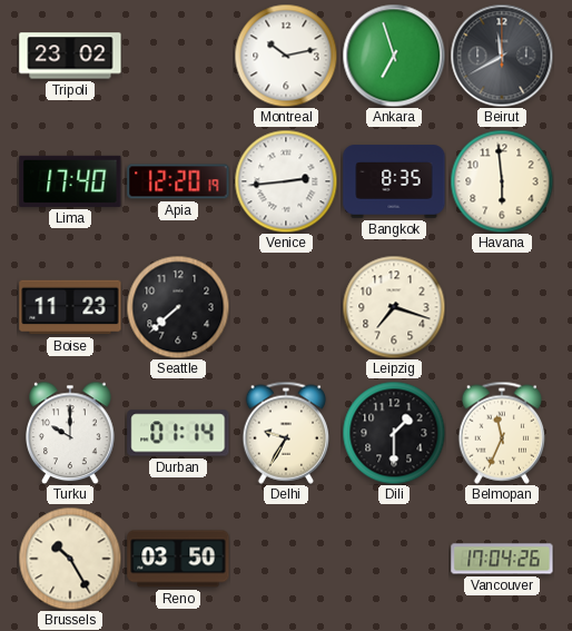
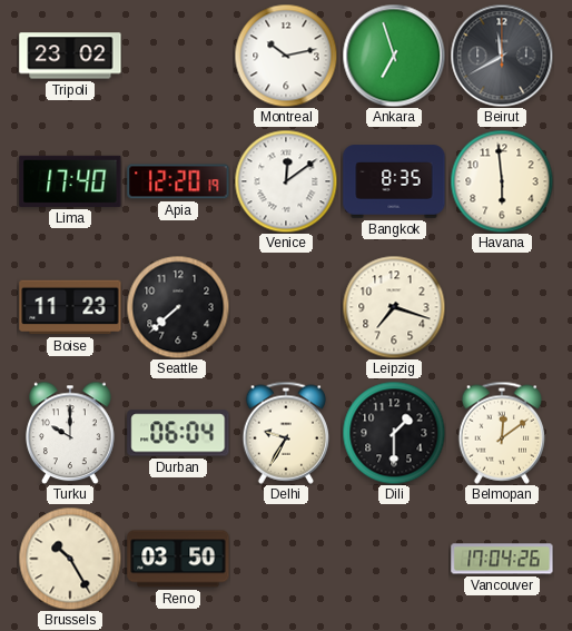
Venice: 2:44 -> 12:09 (286, 181)
Durban: 01:14 -> 06:04 (178, 433)
Belmopan: 11:34 -> 12:09 (502, 433)
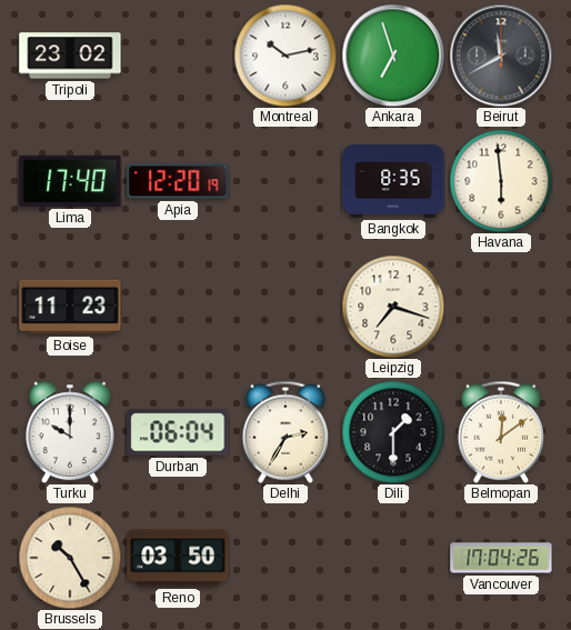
Venice: 12:09 -> none (286, 181)
Seattle: 7:38 -> none (178, 307)
Delhi: 9:35 -> 2:35 (285, 432)
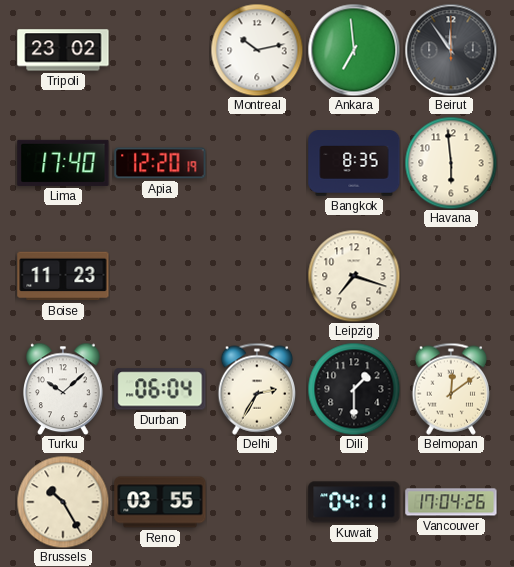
Ankara: 6:57 -> 6:59 (354, 50)
Beirut: 11:40 -> 11:54 (451, 50)
Turku: 10:00 -> 10:08 (64, 389)
Reno: 03:50 -> 03:55 (160, 502)
Kuwait: none -> 04:11 (354, 502)
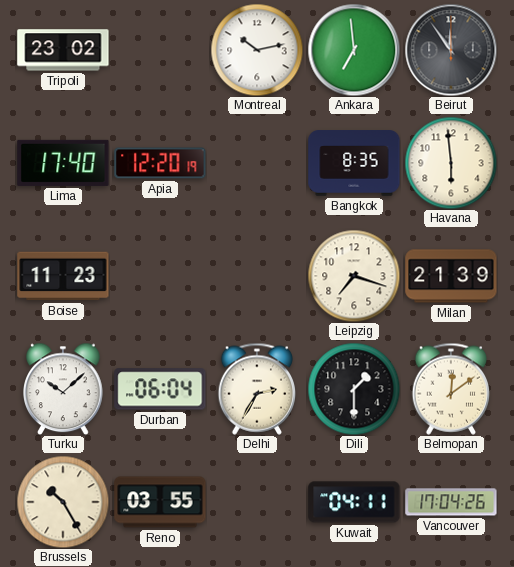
Milan: none -> 21:39 (451, 276)
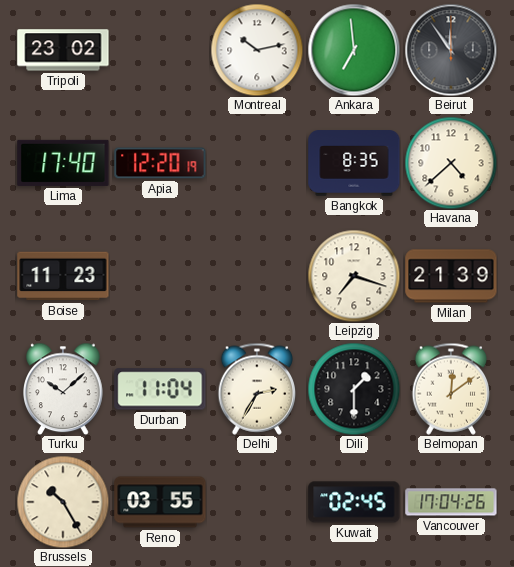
Havana: 5:59 -> 4:38 (451, 163)
Durban: 06:04 -> 11:04 (160, 389)
Kuwait: 04:11 -> 02:45 (354, 502)
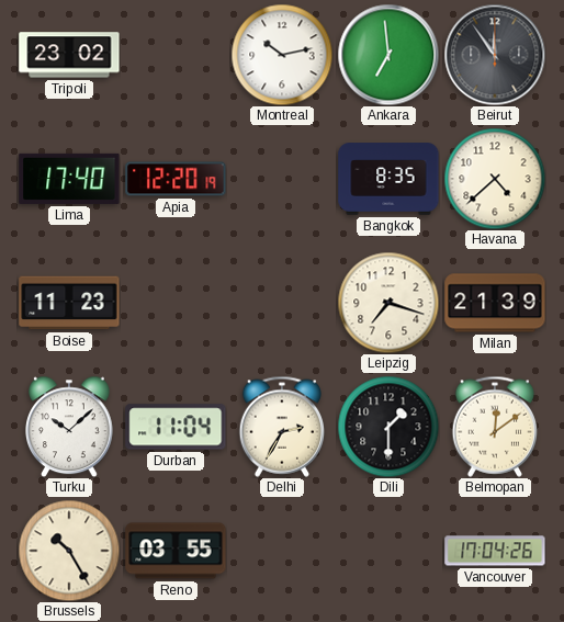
Kuwait: 02:45 -> none (354, 502)
